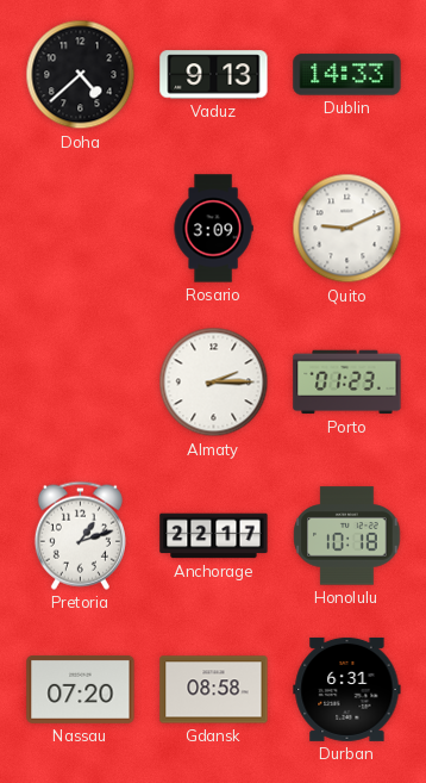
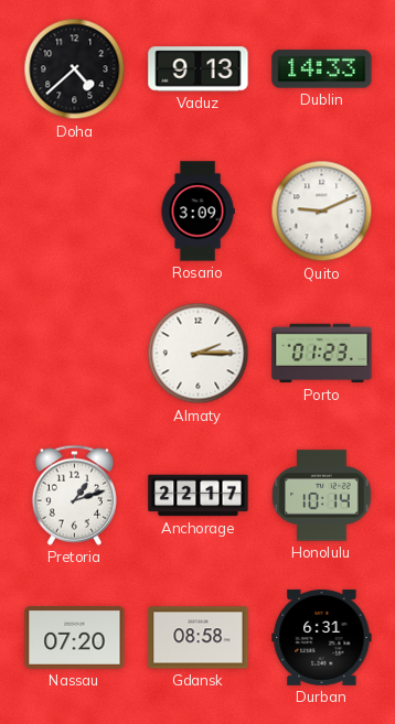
Honolulu: 10:18 -> 10:14 (322, 496)
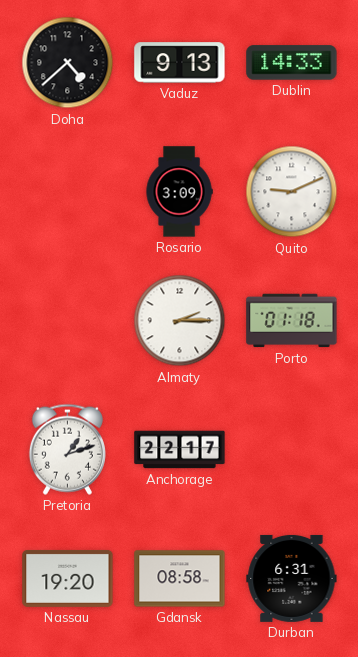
Porto: 01:23 -> 01:18 (292, 321)
Honolulu: 10:14 -> none (322, 496)
Nassau: 07:20 -> 19:20 (68, 578)
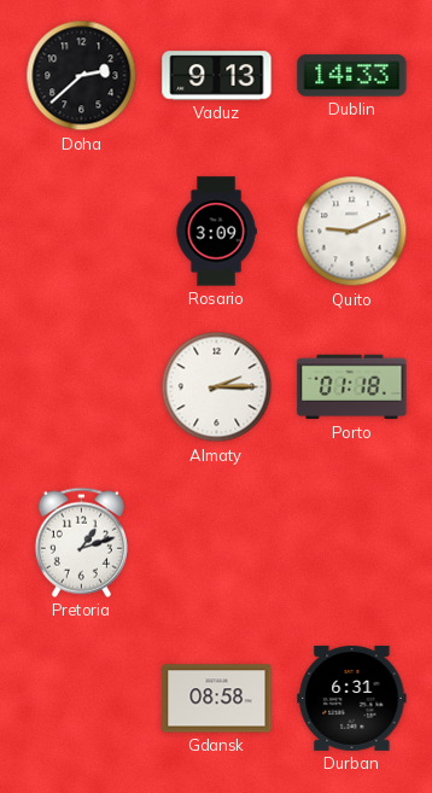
Doha: 4:38 -> 2:38 (82, 76)
Anchorage: 22:17 -> none (180, 450)
Nassau: 19:20 -> none (68, 578)
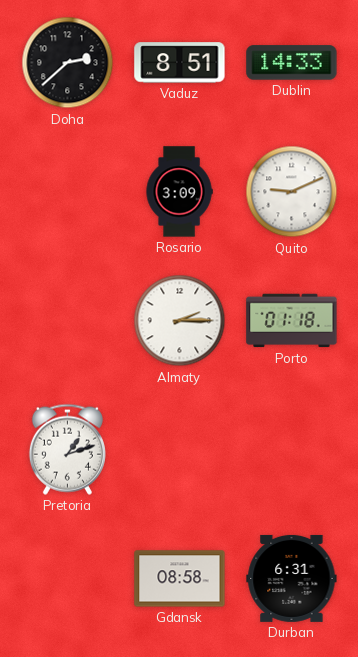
Vaduz: 9:13 -> 8:51 (180, 63)
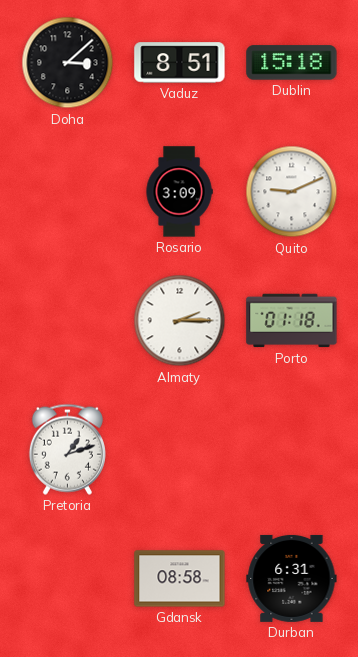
Doha: 2:38 -> 3:08 (68, 63)
Dublin: 14:33 -> 15:18 (292, 63)
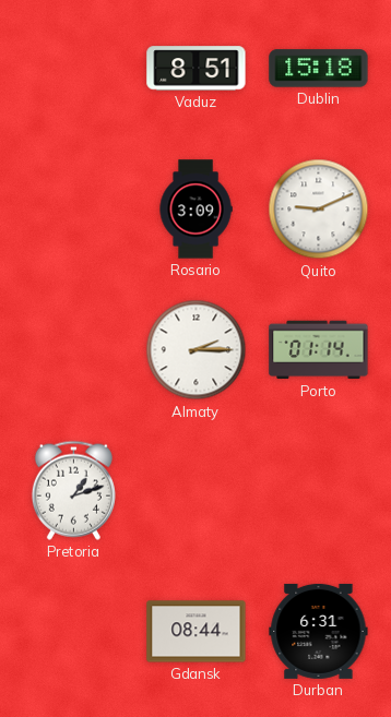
Doha: 3:08 -> none (68, 63)
Porto: 01:18 -> 01:14 (319, 350)
Gdansk: 08:58 -> 08:44 (197, 632)
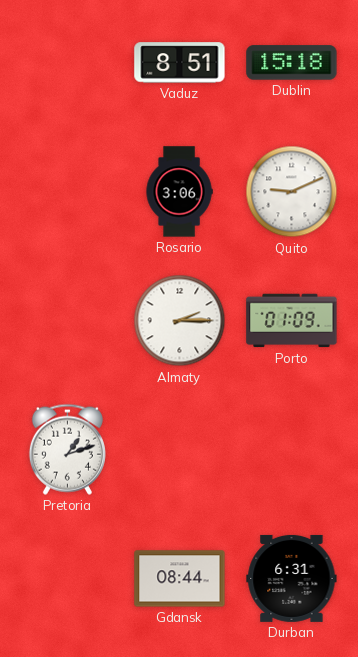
Rosario: 3:09 -> 3:06 (179, 192)
Porto: 01:14 -> 01:09 (292, 321)
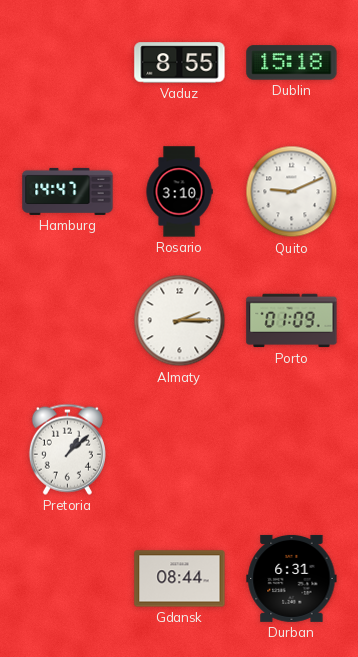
Vaduz: 8:51 -> 8:55 (180, 63)
Hamburg: none -> 14:47 (68, 191)
Rosario: 3:06 -> 3:10 (179, 192)
Pretoria: 1:12 -> 1:08 (67, 449)
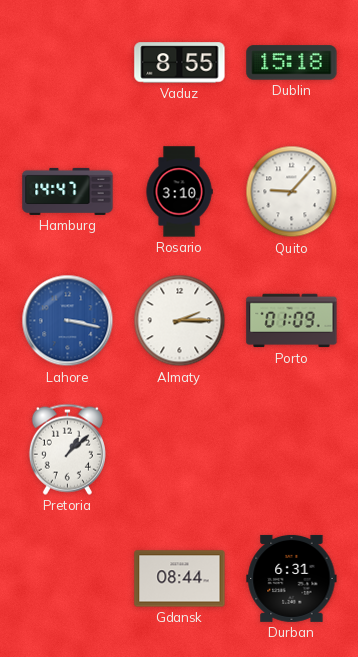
Quito: 9:11 -> 9:07 (292, 192)
Lahore: none -> 3:17 (68, 321)
